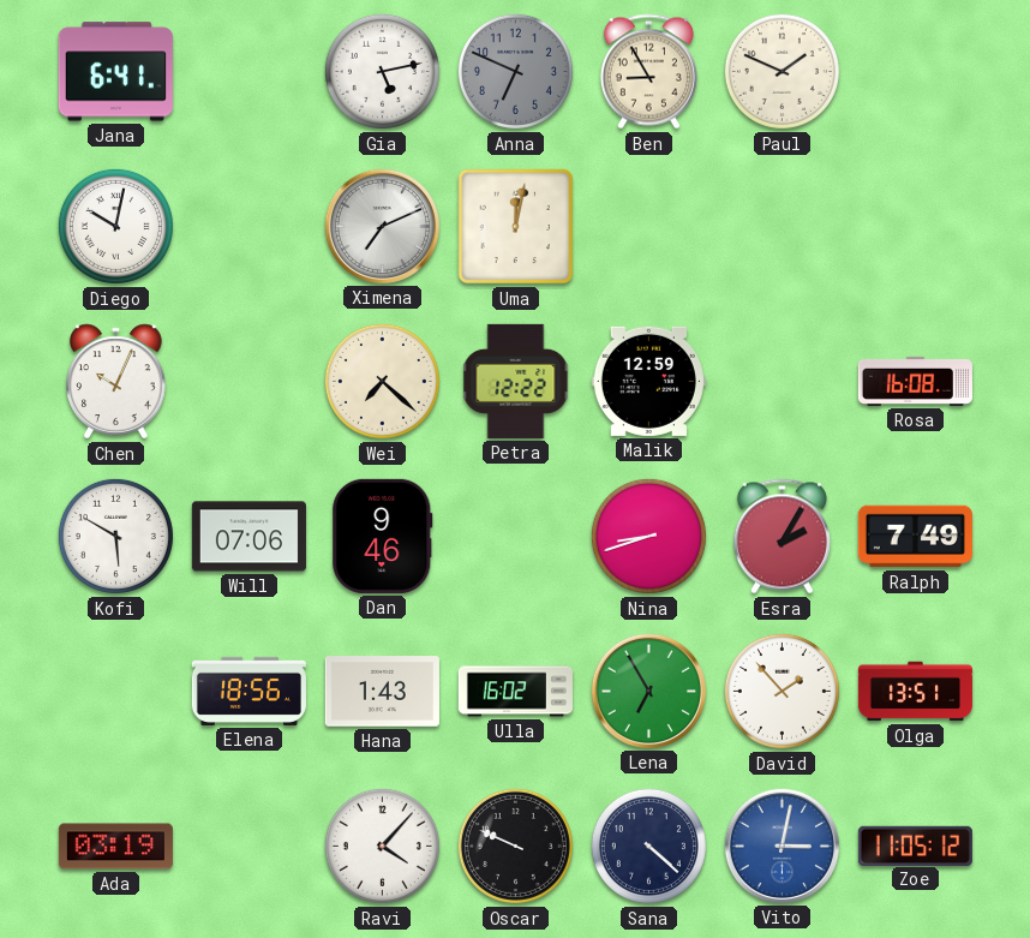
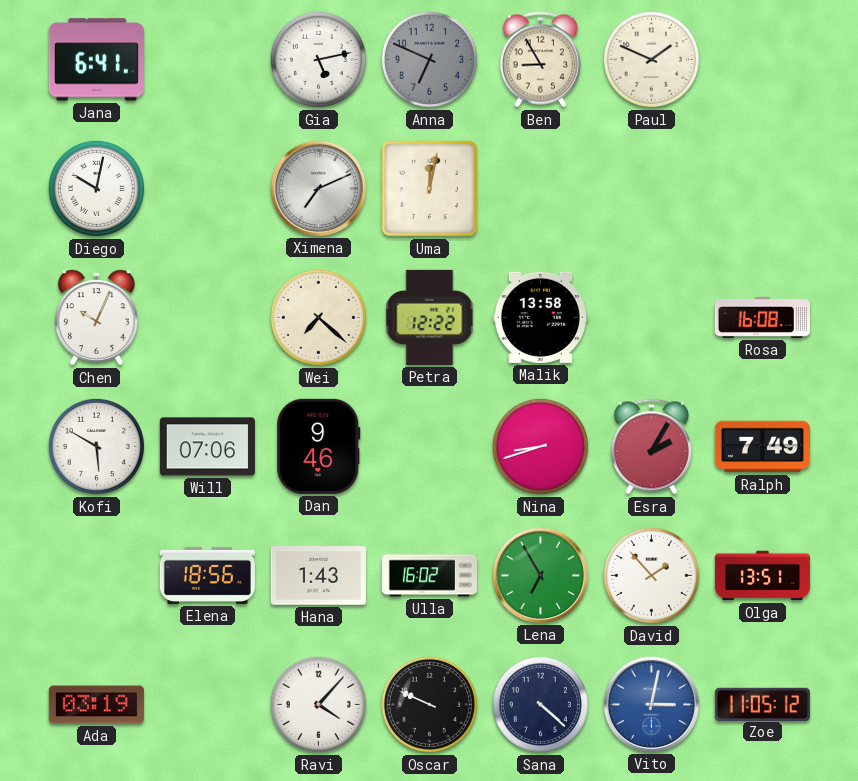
Malik: 12:59 -> 13:58 (540, 317)
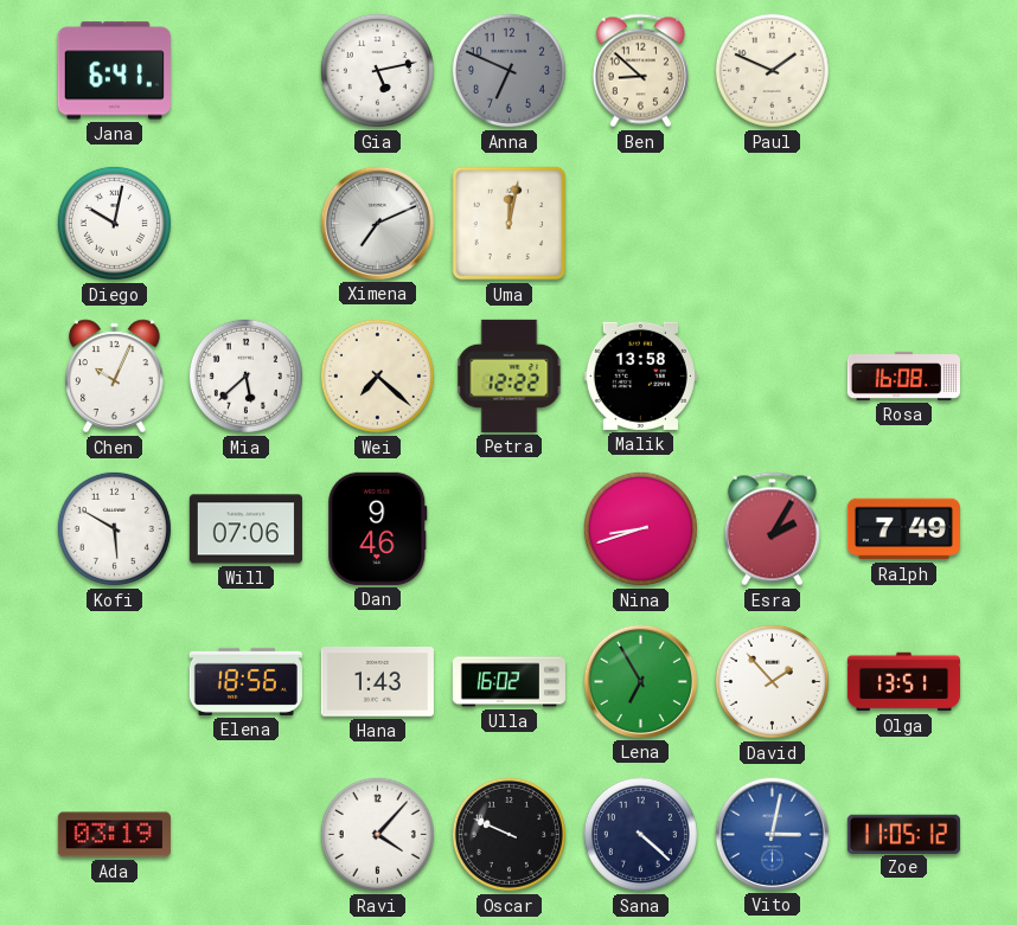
Ben: 8:55 -> 8:52 (640, 71)
Mia: none -> 5:38 (245, 375)
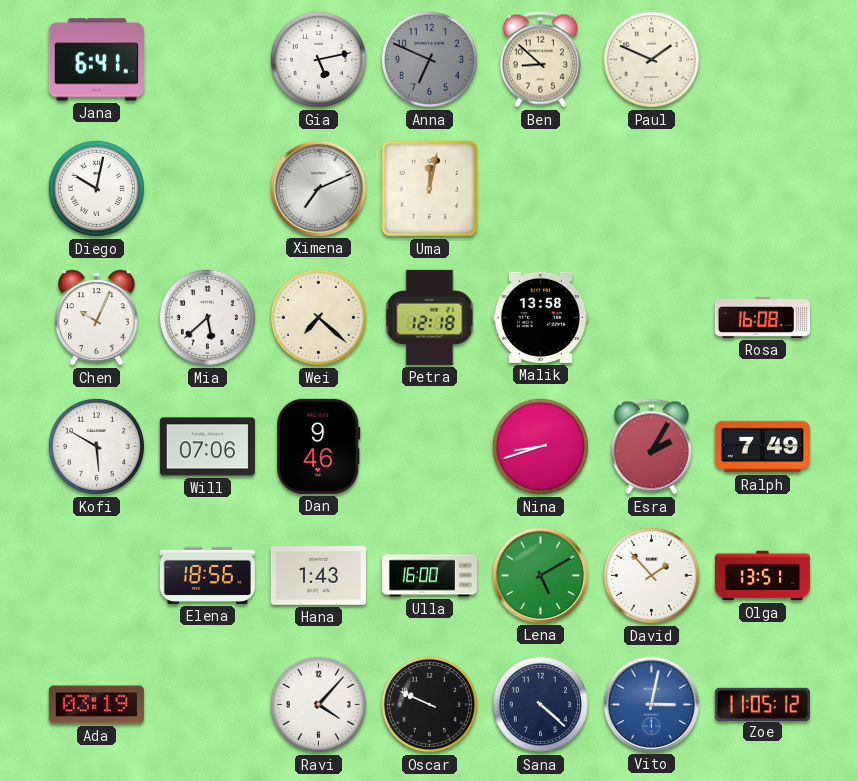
Petra: 12:22 -> 12:18 (430, 317)
Ulla: 16:02 -> 16:00 (429, 576)
Lena: 6:55 -> 5:10 (540, 575)
